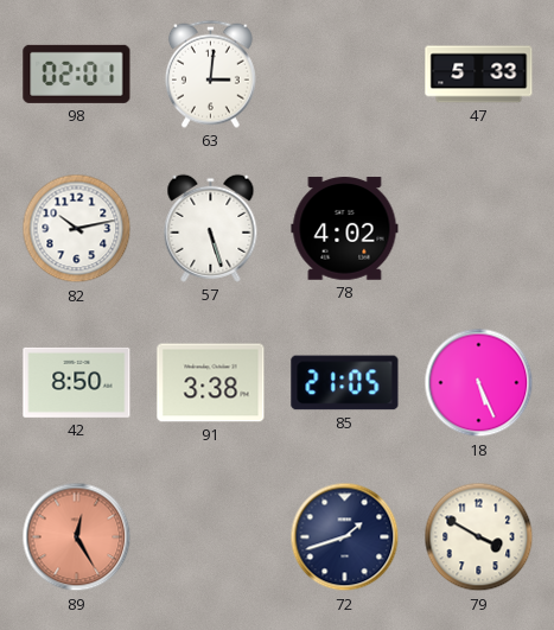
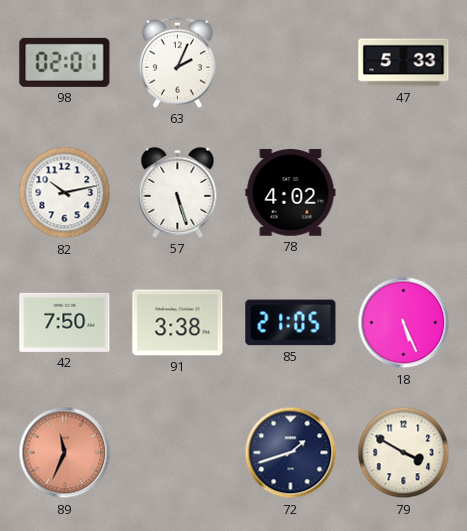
63: 3:01 -> 2:04 (177, 62)
42: 8:50 -> 7:50 (65, 322)
89: 12:25 -> 11:34 (65, 453)
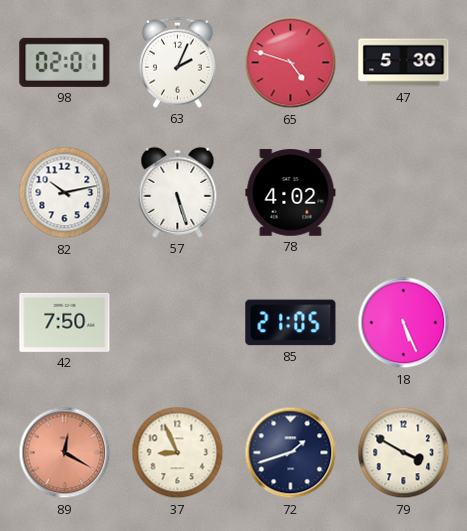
65: none -> 4:48 (291, 63)
47: 5:33 -> 5:30 (404, 63)
91: 3:38 -> none (178, 323)
89: 11:34 -> 12:20 (65, 453)
37: none -> 8:56 (178, 453)
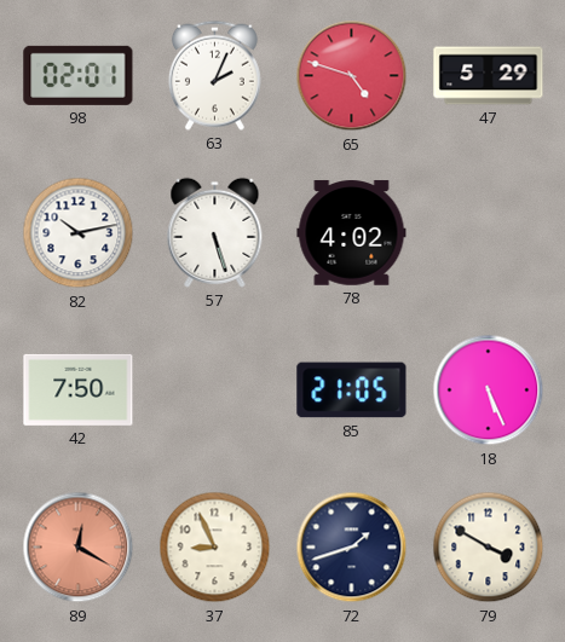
47: 5:30 -> 5:29 (489, 76)
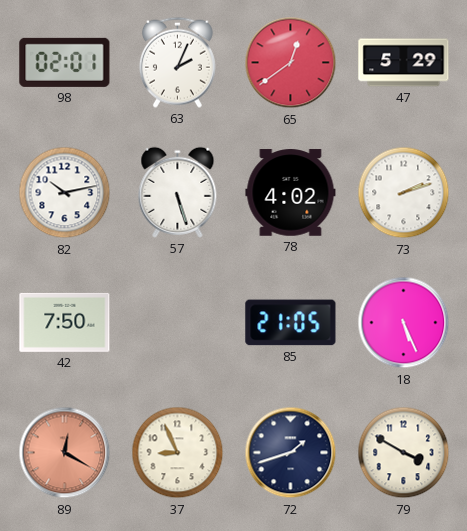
65: 4:48 -> 12:39 (291, 63)
73: none -> 2:12 (404, 193)
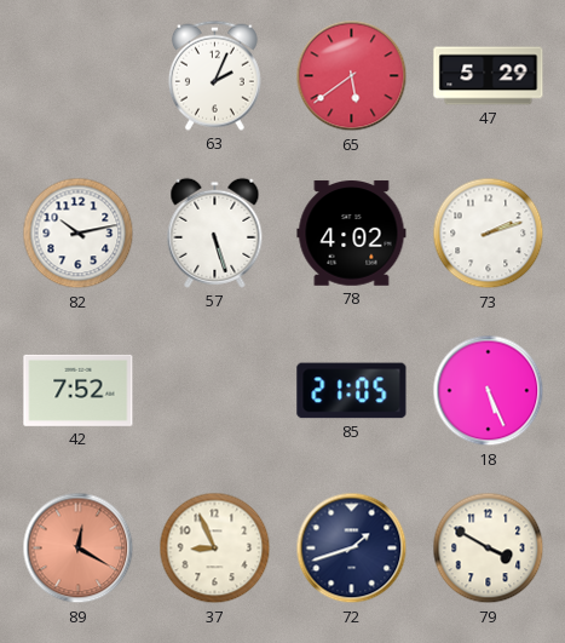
98: 02:01 -> none (65, 62)
65: 12:39 -> 5:39 (352, 76)
42: 7:50 -> 7:52 (79, 390)
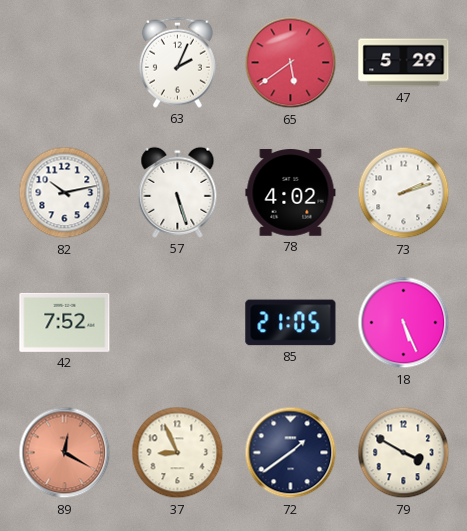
72: 1:42 -> 1:39 (291, 453)
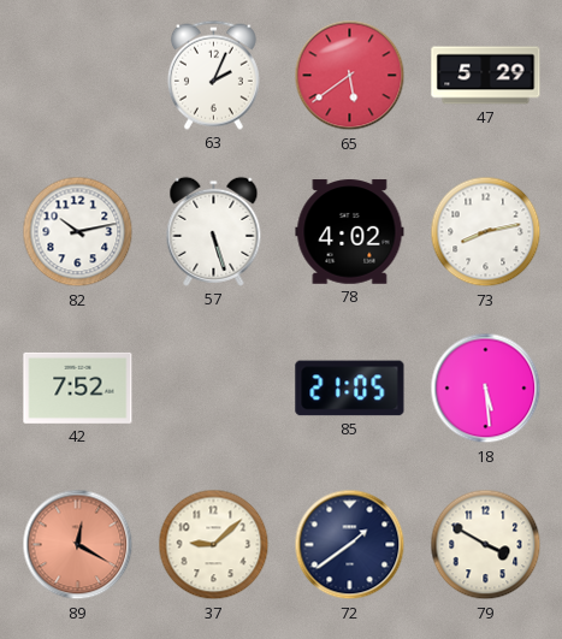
73: 2:12 -> 8:13 (486, 232)
18: 5:26 -> 5:29 (486, 389)
37: 8:56 -> 9:08 (214, 545)
